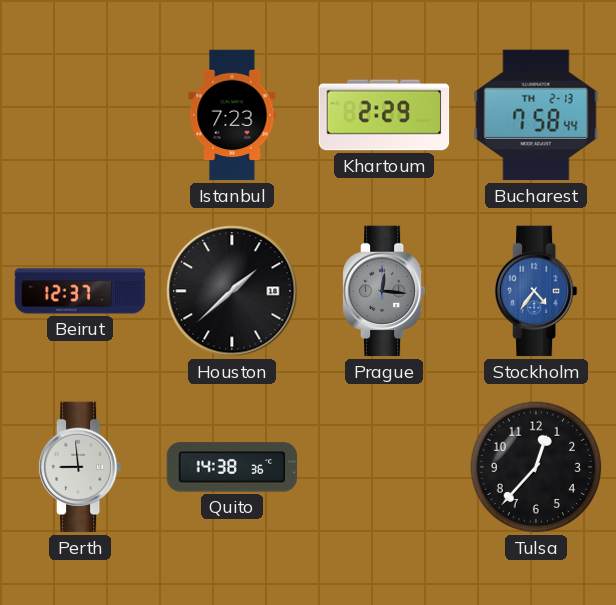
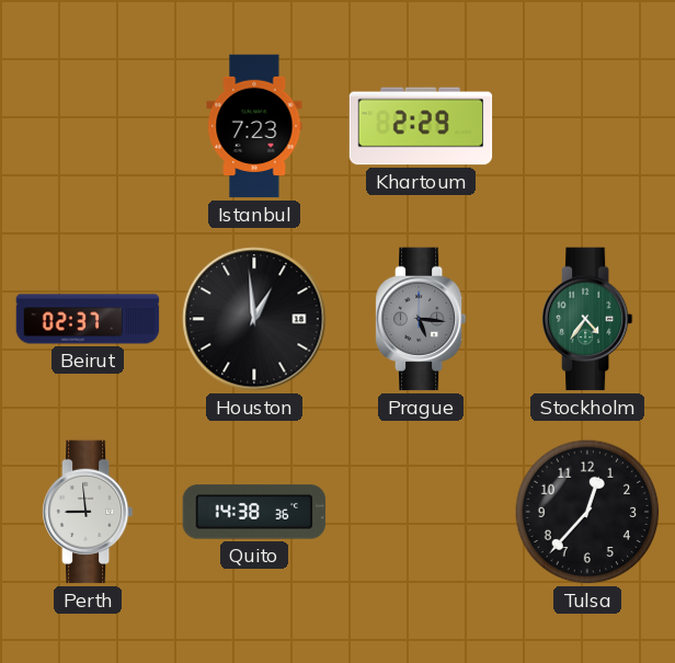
Bucharest: 7:58 -> none (536, 115)
Beirut: 12:37 -> 02:37 (88, 319)
Houston: 1:38 -> 12:59 (254, 319)
Prague: 12:16 -> 5:16 (421, 319)
Stockholm dial: blue -> green (587, 319)
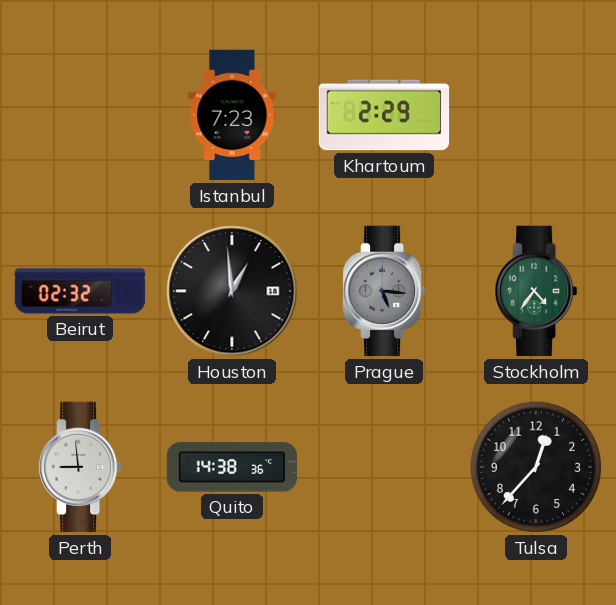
Beirut: 02:37 -> 02:32 (80, 291)
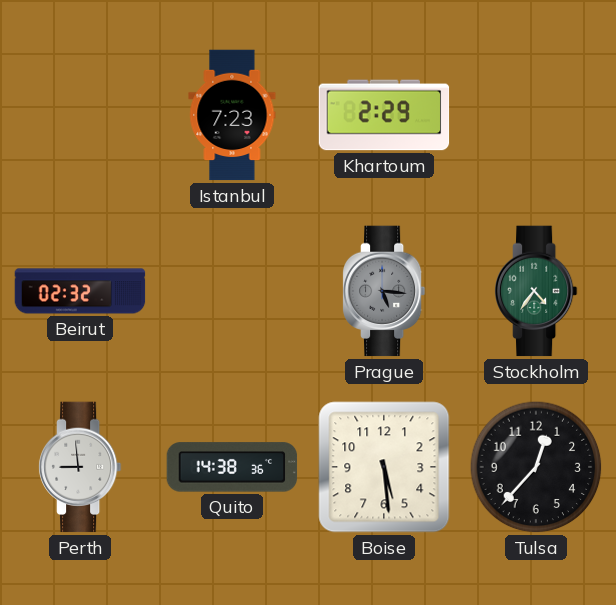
Houston: 12:59 -> none (232, 291)
Boise: none -> 5:29 (384, 467)
